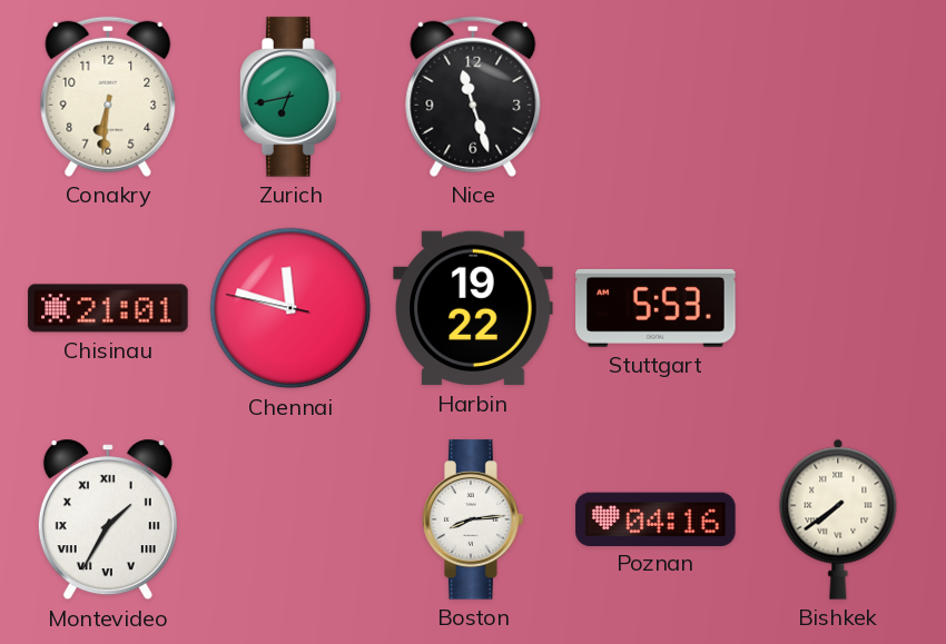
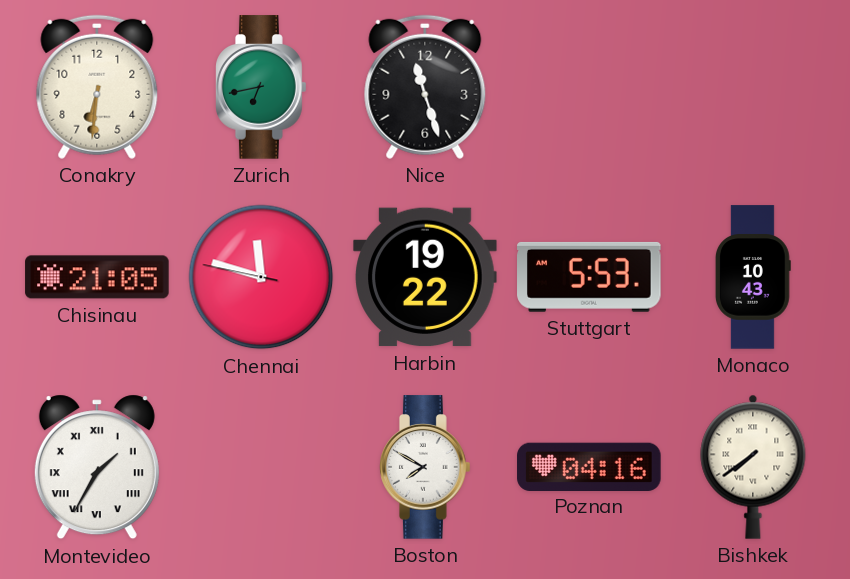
Chisinau: 21:01 -> 21:05 (97, 277)
Monaco: none -> 10:43 (753, 277)
Boston: 8:14 -> 7:50 (425, 467)
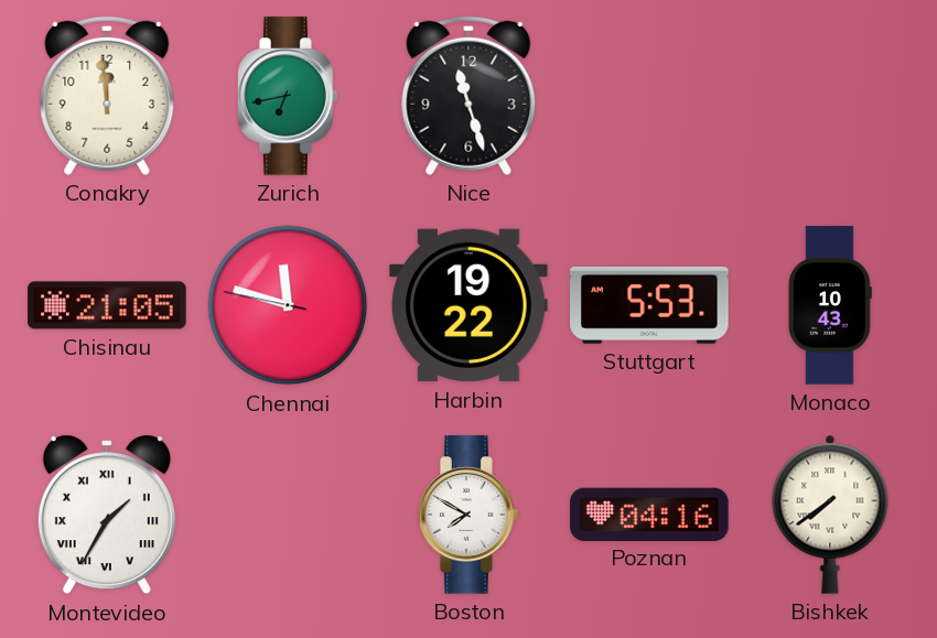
Conakry: 6:31 -> 11:59 (107, 96)
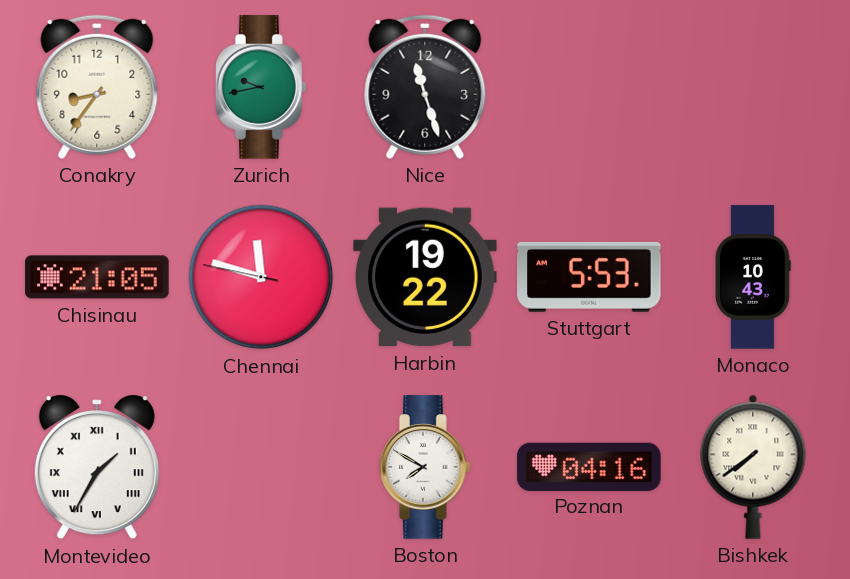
Conakry: 11:59 -> 8:36 (97, 87)
Zurich: 6:43 -> 9:43 (261, 87)
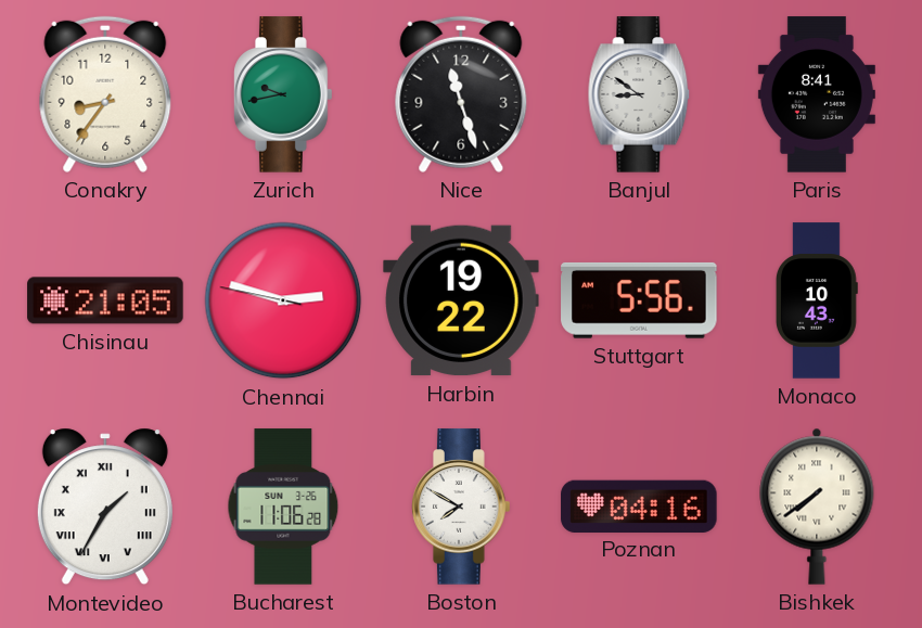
Banjul: none -> 8:51 (639, 94)
Paris: none -> 8:41 (817, 94)
Chennai: 11:47 -> 2:47 (283, 300)
Stuttgart: 5:53 -> 5:56 (639, 300)
Bucharest: none -> 11:06 (283, 507)
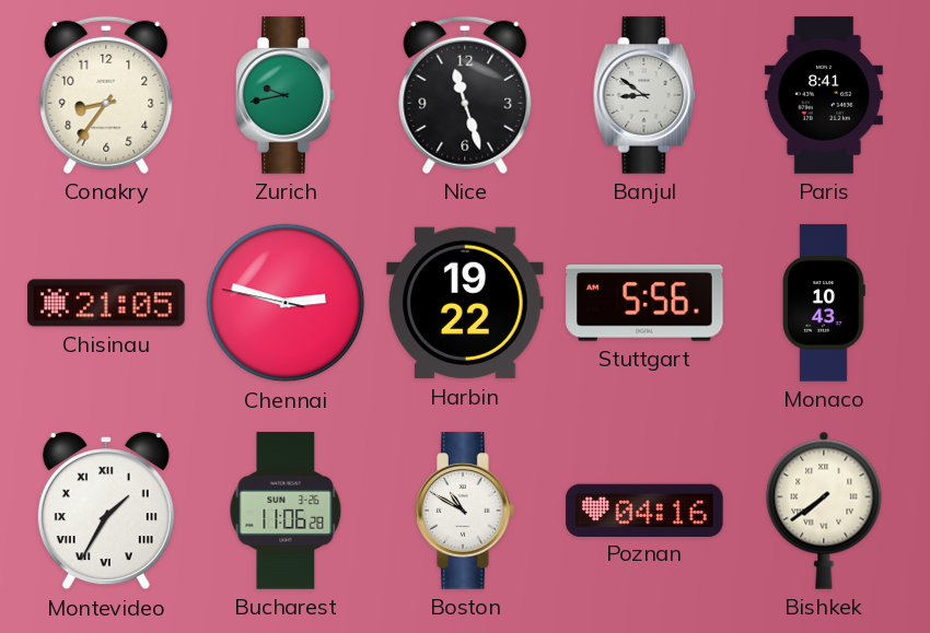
Boston: 7:50 -> 10:50 (465, 511)
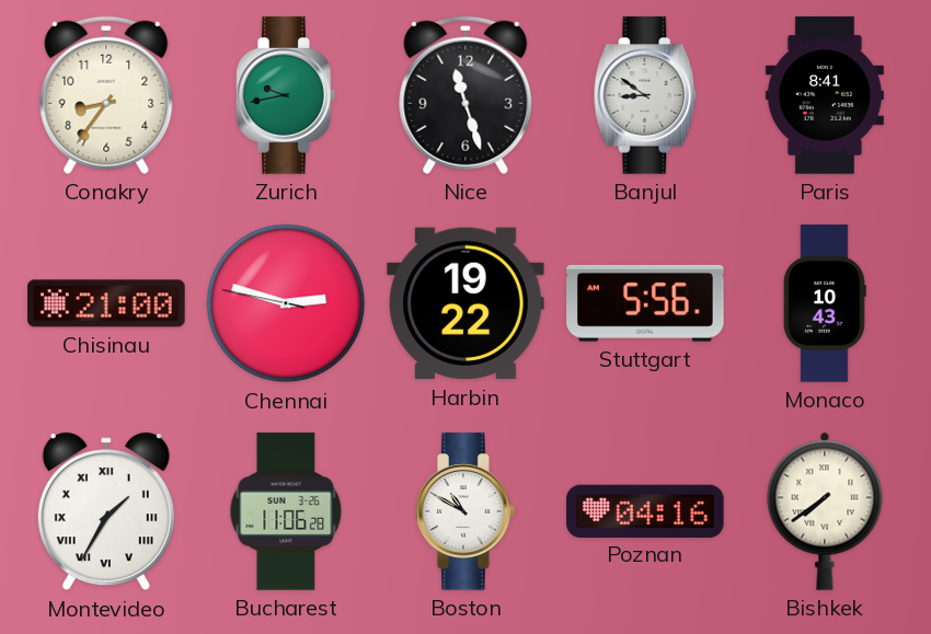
Chisinau: 21:05 -> 21:00 (106, 303)
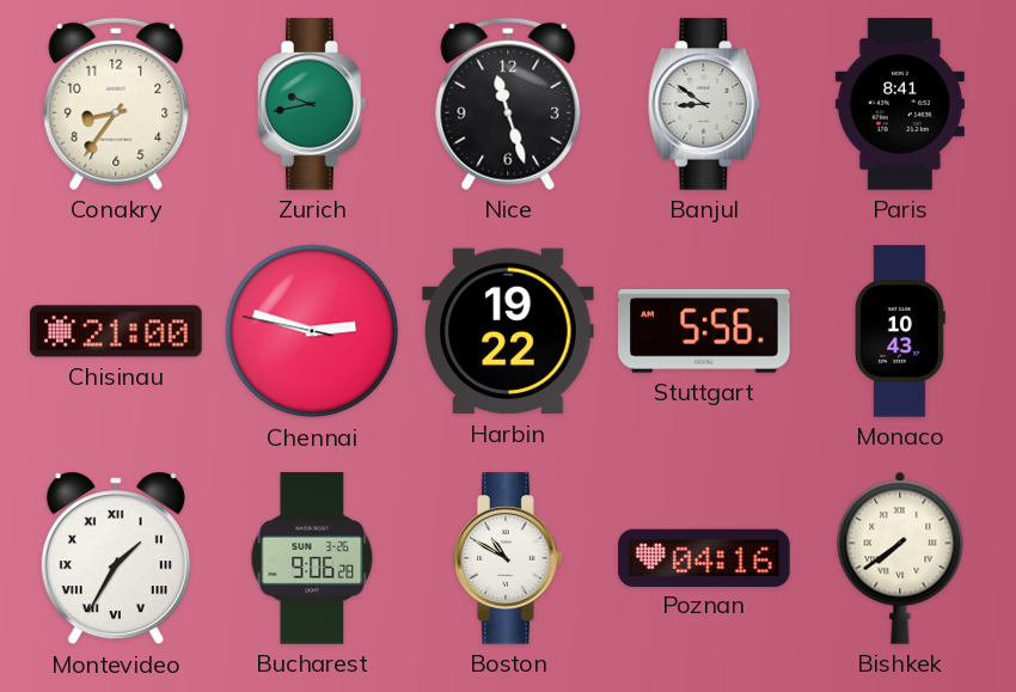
Bucharest: 11:06 -> 9:06 (312, 558)
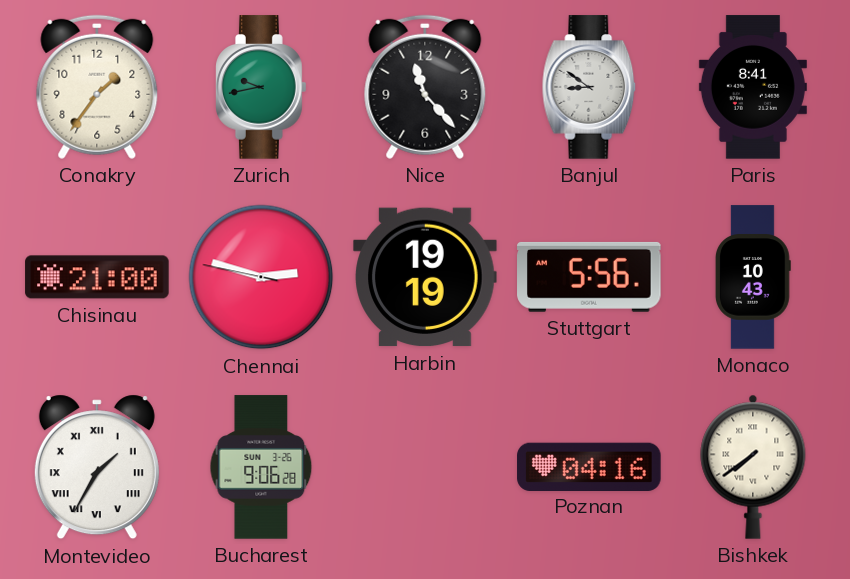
Conakry: 8:36 -> 1:36 (97, 87)
Nice: 11:27 -> 11:23 (425, 87)
Harbin: 19:22 -> 19:19 (425, 277)
Boston: 10:50 -> none (508, 558)
